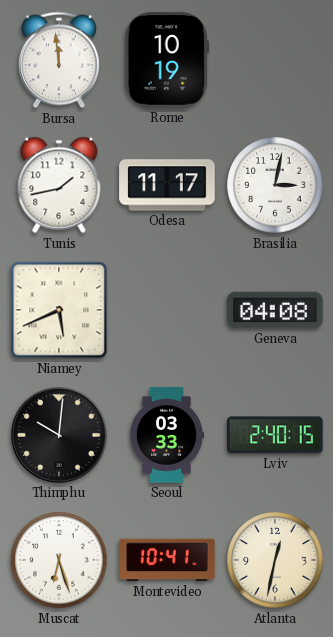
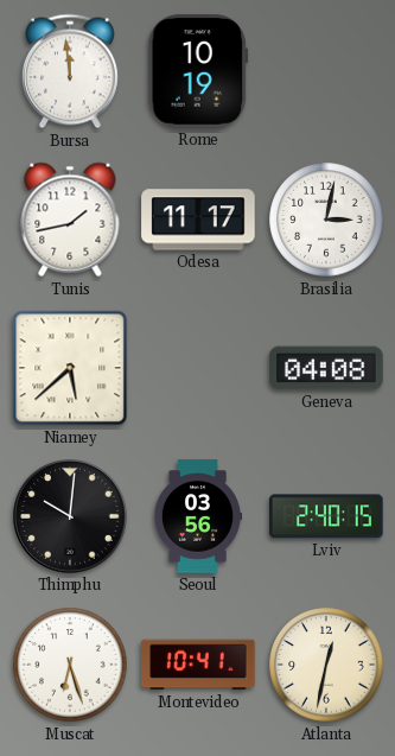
Niamey: 5:41 -> 5:38 (70, 368)
Seoul: 03:33 -> 03:56 (197, 516)
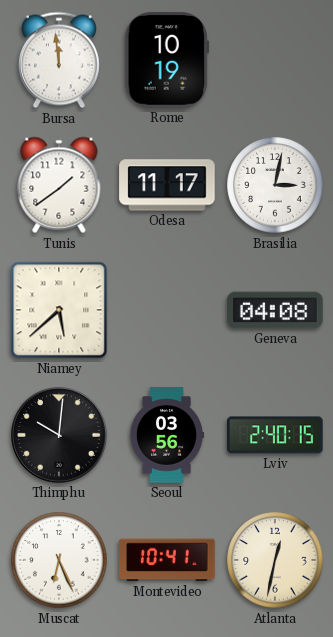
Tunis: 1:43 -> 1:39 (59, 185)
Muscat: 6:27 -> 6:26 (59, 560)
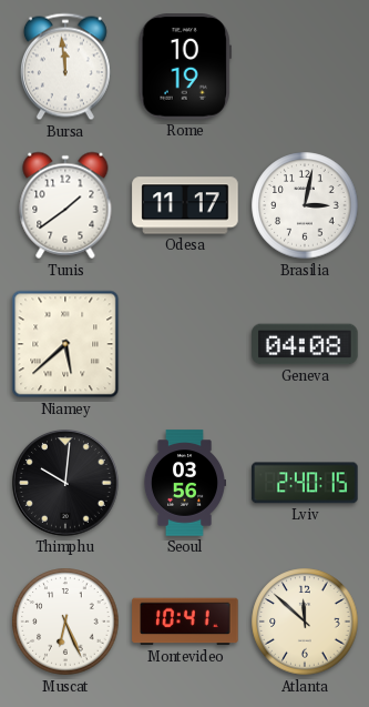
Atlanta: 12:32 -> 11:52 (305, 622)
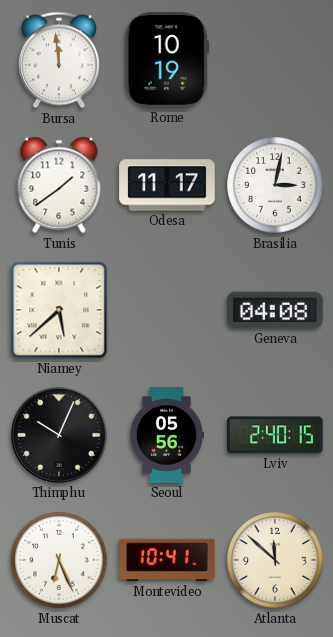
Thimphu: 10:01 -> 10:04 (60, 436)
Seoul: 03:56 -> 05:56 (166, 435)
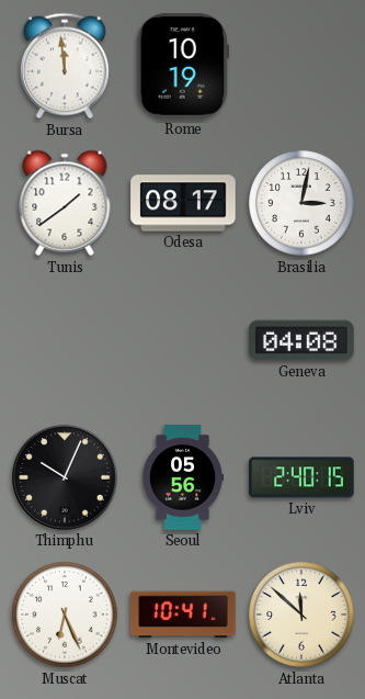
Odesa: 11:17 -> 08:17 (183, 203)
Niamey: 5:38 -> none (59, 310)
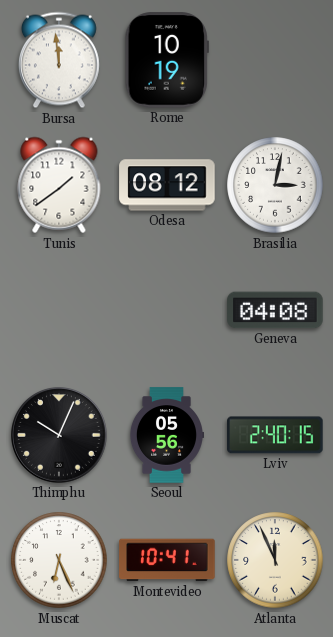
Odesa: 08:17 -> 08:12 (167, 185)
Atlanta: 11:52 -> 11:56 (275, 560)
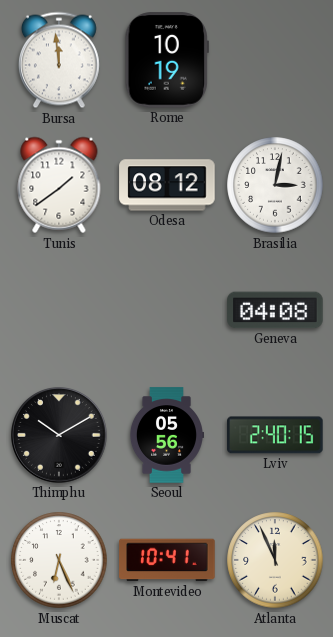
Thimphu: 10:04 -> 10:10 (60, 436)
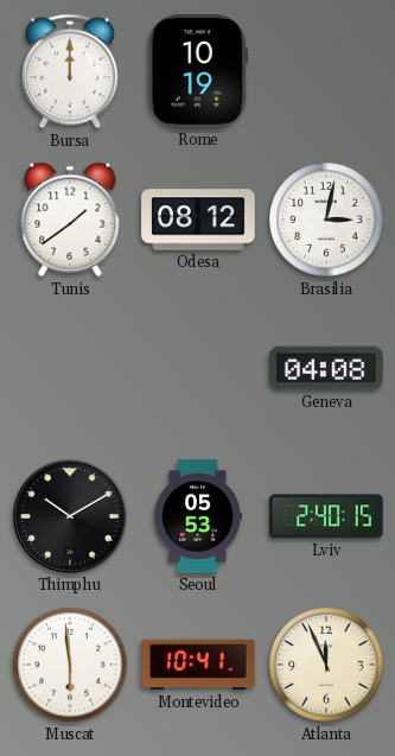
Bursa: 11:59 -> 12:00 (70, 71)
Seoul: 05:56 -> 05:53 (197, 516)
Muscat: 6:26 -> 5:59 (70, 665)
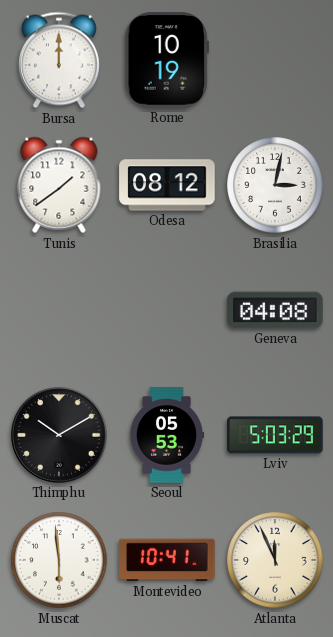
Lviv: 2:40 -> 5:03 (275, 435)
